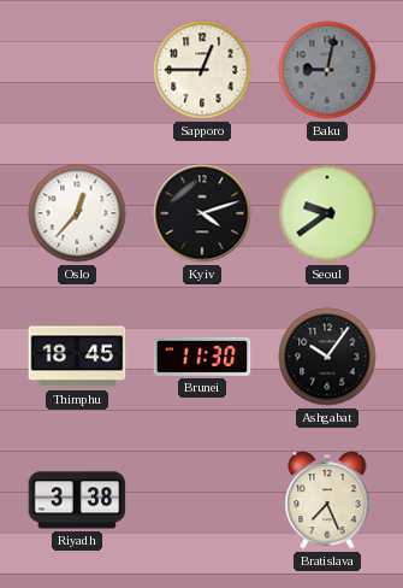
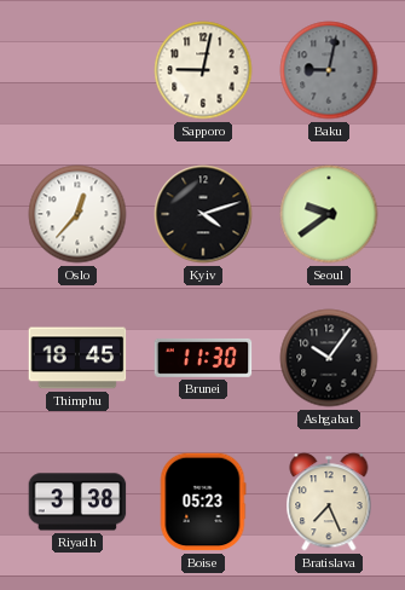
Sapporo: 12:45 -> 9:02 (203, 70)
Boise: none -> 05:23 (203, 502)
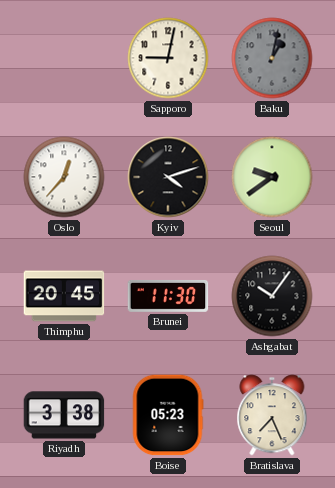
Baku: 9:02 -> 1:02 (272, 58)
Thimphu: 18:45 -> 20:45 (64, 296)
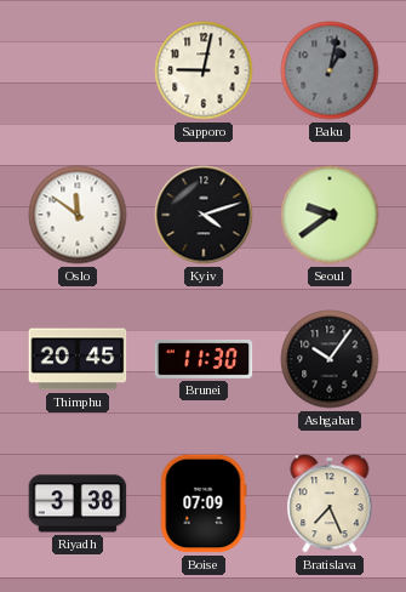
Oslo: 12:37 -> 11:51 (78, 215)
Boise: 05:23 -> 07:09 (204, 503)
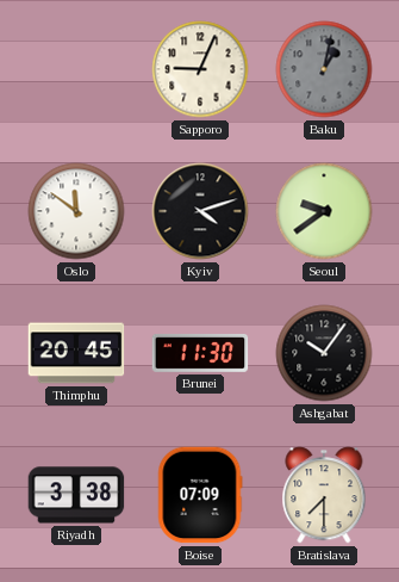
Sapporo: 9:02 -> 9:04 (200, 69)
Bratislava: 7:26 -> 7:30 (324, 495)
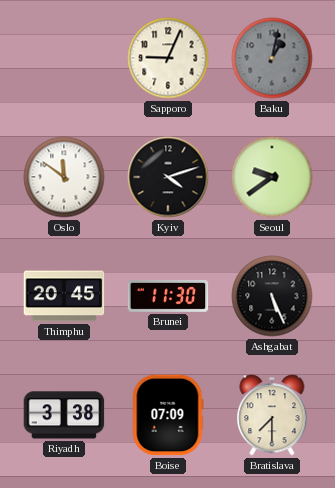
Ashgabat: 10:06 -> 5:26 (272, 296)
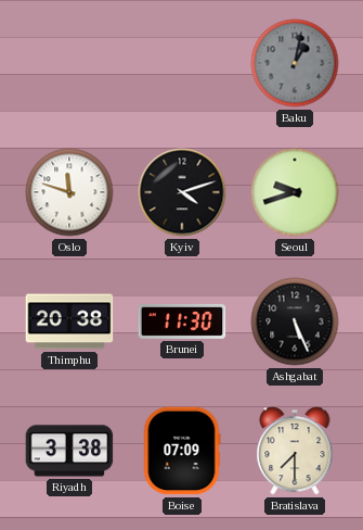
Sapporo: 9:04 -> none (168, 58)
Oslo: 11:51 -> 11:48 (69, 192)
Seoul: 9:39 -> 9:42 (295, 192)
Thimphu: 20:45 -> 20:38 (69, 321)
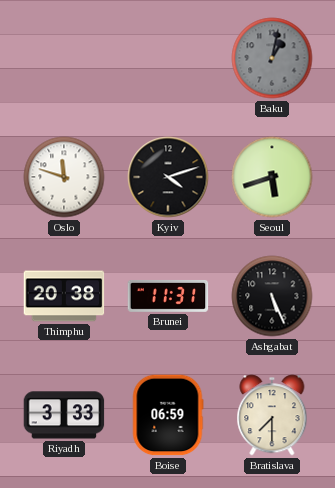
Seoul: 9:42 -> 5:42 (272, 177)
Brunei: 11:30 -> 11:31 (168, 296)
Riyadh: 3:38 -> 3:33 (64, 415)
Boise: 07:09 -> 06:59 (168, 415)
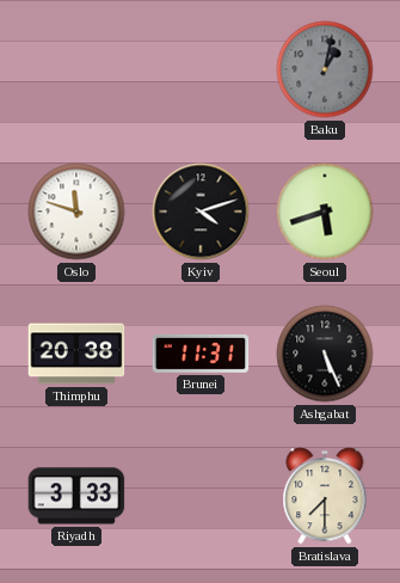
Boise: 06:59 -> none (168, 415)
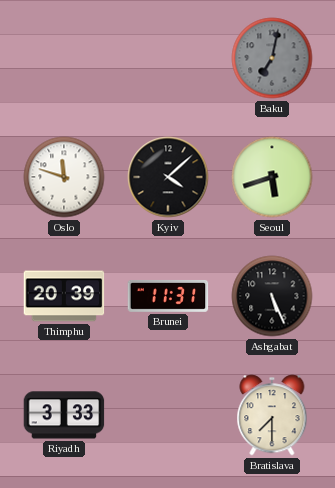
Baku: 1:02 -> 7:02 (272, 58)
Kyiv: 4:12 -> 4:08 (168, 177)
Thimphu: 20:38 -> 20:39 (64, 296)
